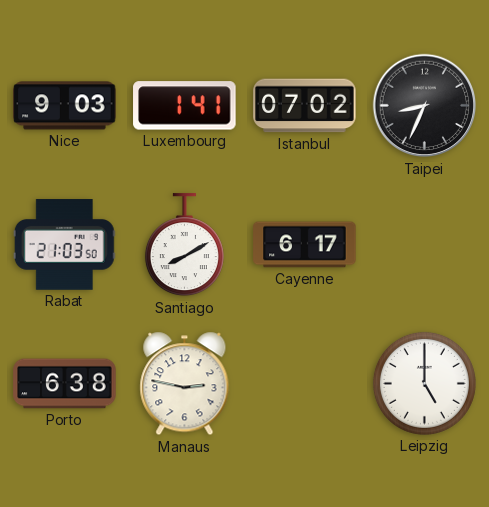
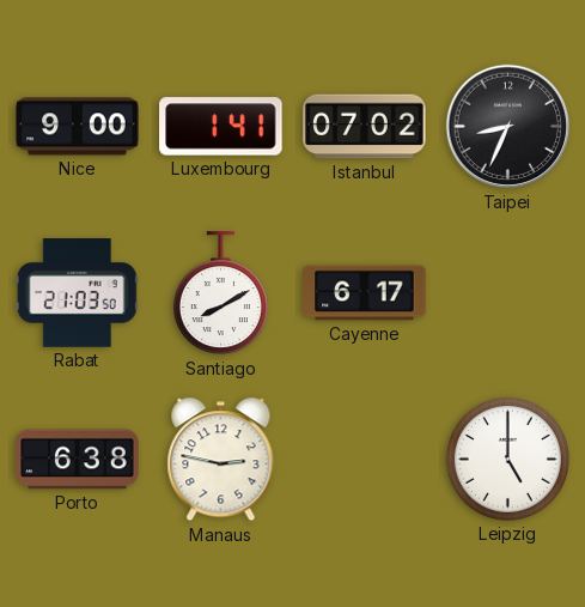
Nice: 9:03 -> 9:00 (78, 127)
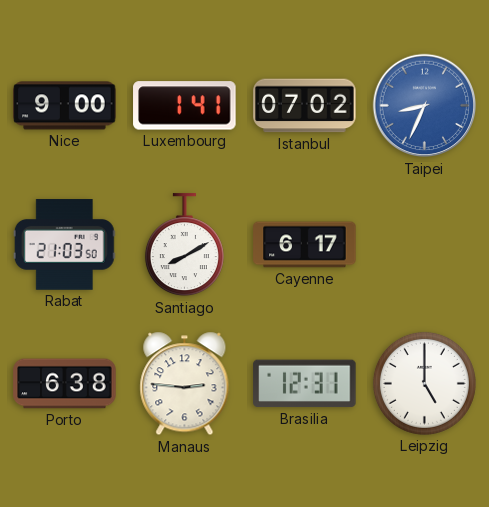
Taipei dial: black -> blue (425, 106)
Manaus: 2:47 -> 2:46 (185, 384)
Brasilia: none -> 12:31 (305, 384)
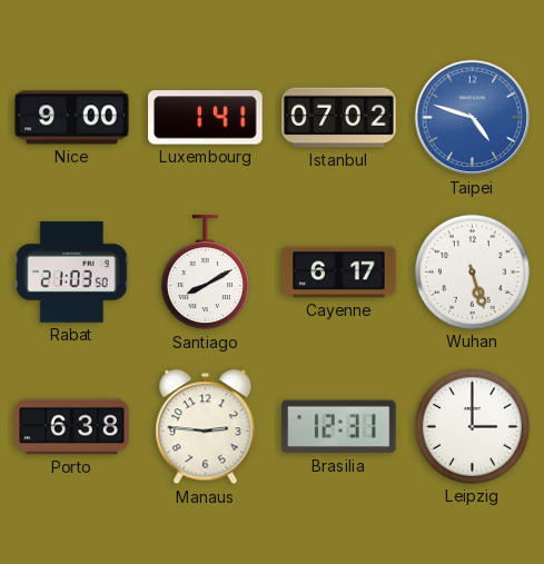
Taipei: 8:34 -> 4:48 (473, 118)
Wuhan: none -> 5:27 (472, 271)
Leipzig: 5:00 -> 3:00 (472, 426)
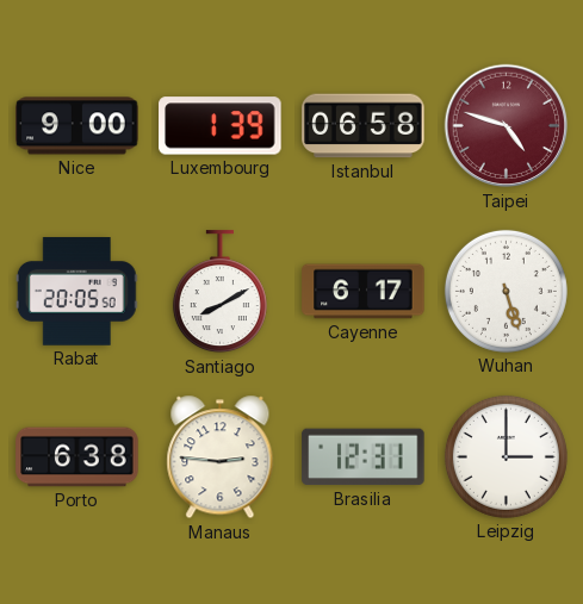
Luxembourg: 1:41 -> 1:39 (221, 126)
Istanbul: 07:02 -> 06:58 (364, 126)
Taipei dial: blue -> burgundy (507, 126)
Rabat: 21:03 -> 20:05 (76, 292)
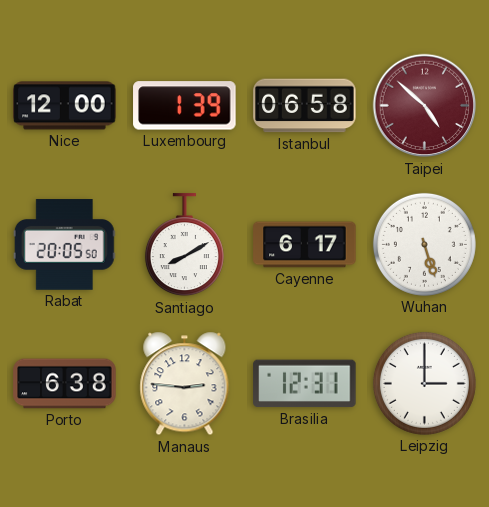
Nice: 9:00 -> 12:00 (65, 106)
Taipei: 4:48 -> 4:52 (425, 106)
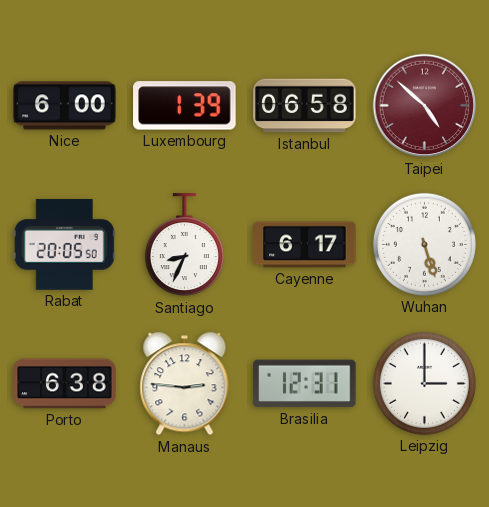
Nice: 12:00 -> 6:00 (65, 106)
Santiago: 8:10 -> 8:34 (184, 245)
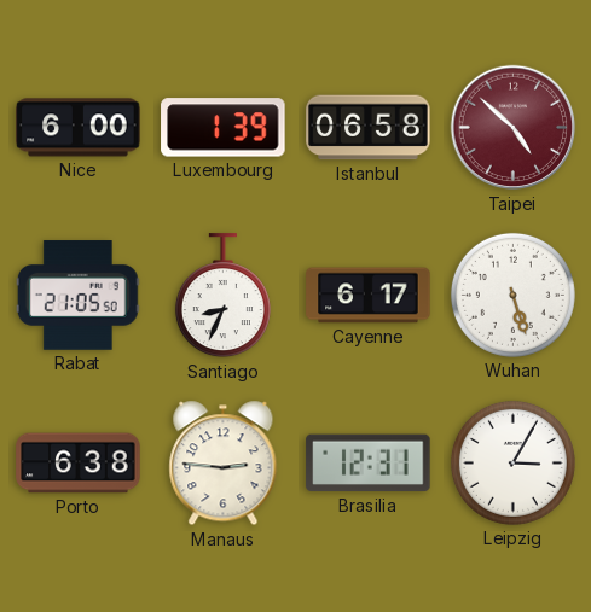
Rabat: 20:05 -> 21:05 (77, 296)
Leipzig: 3:00 -> 3:05 (512, 462)
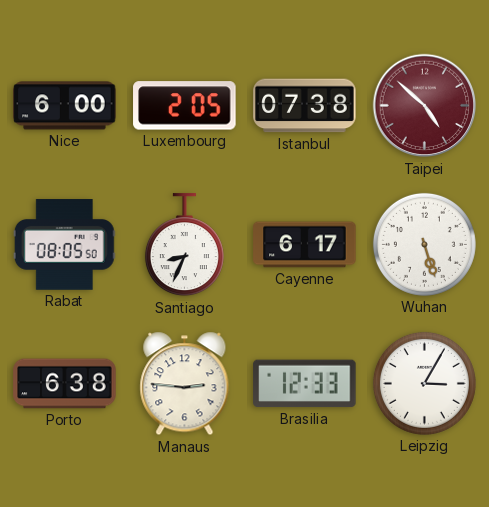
Luxembourg: 1:39 -> 2:05 (185, 106)
Istanbul: 06:58 -> 07:38 (305, 106)
Rabat: 21:05 -> 08:05 (64, 245)
Brasilia: 12:31 -> 12:33 (305, 384)
